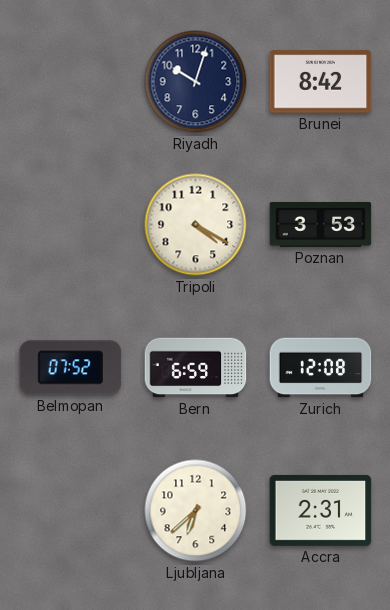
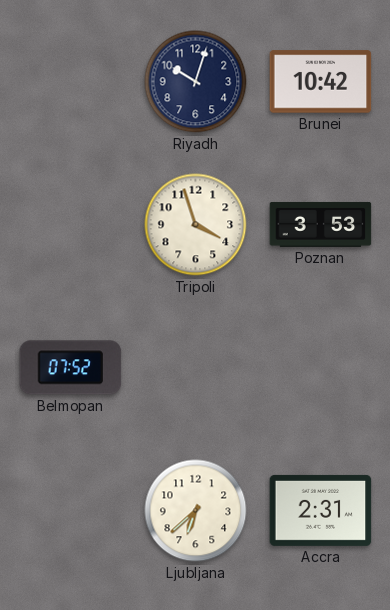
Brunei: 8:42 -> 10:42 (321, 82)
Tripoli: 4:20 -> 3:57 (196, 225)
Bern: 6:59 -> none (196, 368)
Zurich: 12:08 -> none (321, 368)
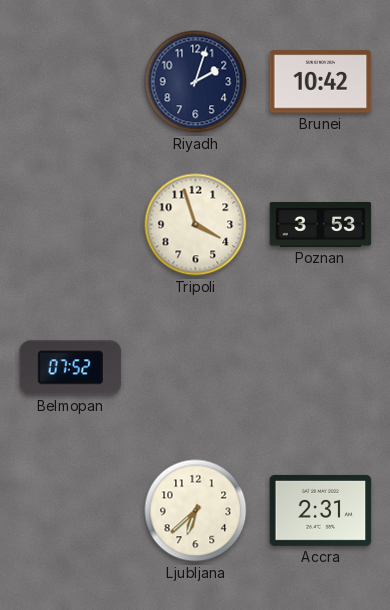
Riyadh: 10:03 -> 2:03 (196, 82)
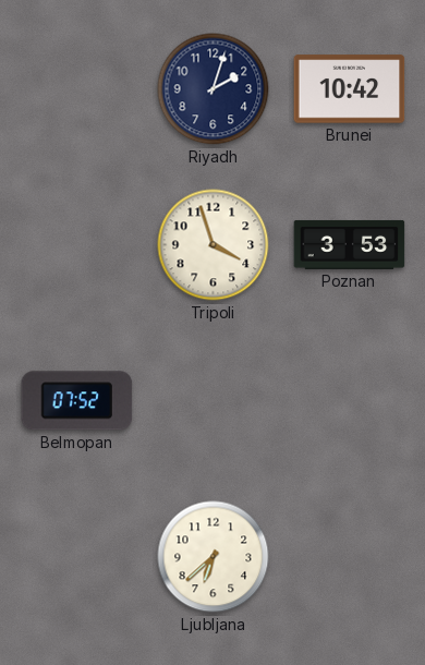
Accra: 2:31 -> none (321, 510)
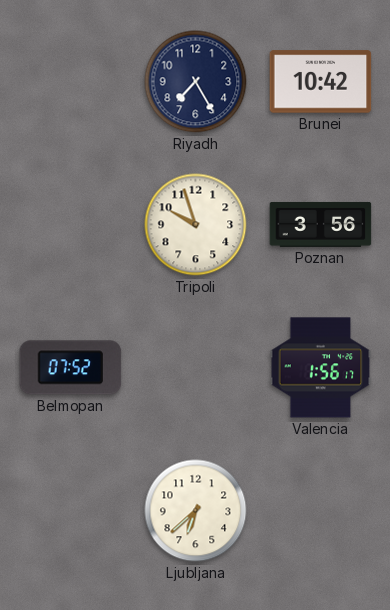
Riyadh: 2:03 -> 7:25 (196, 82)
Tripoli: 3:57 -> 9:57 (196, 225)
Poznan: 3:53 -> 3:56 (321, 224)
Valencia: none -> 1:56 (321, 368)
